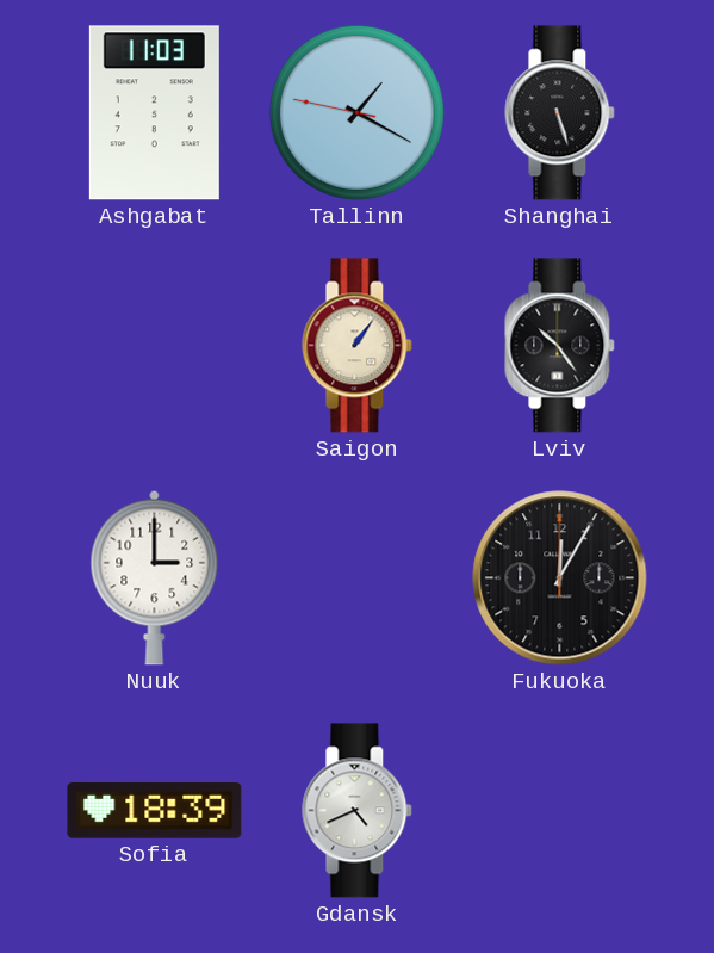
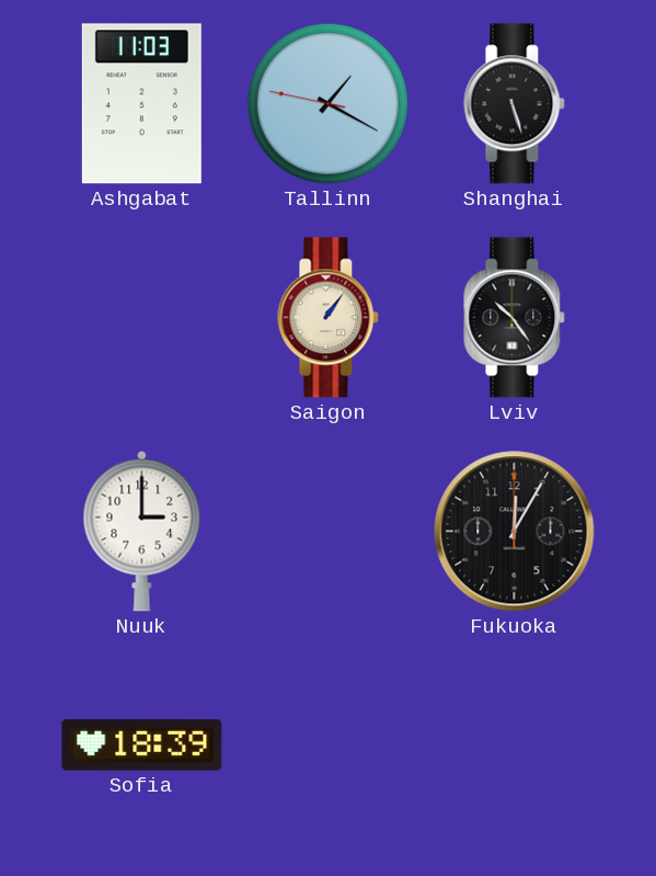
Gdansk: 4:41 -> none (358, 811)
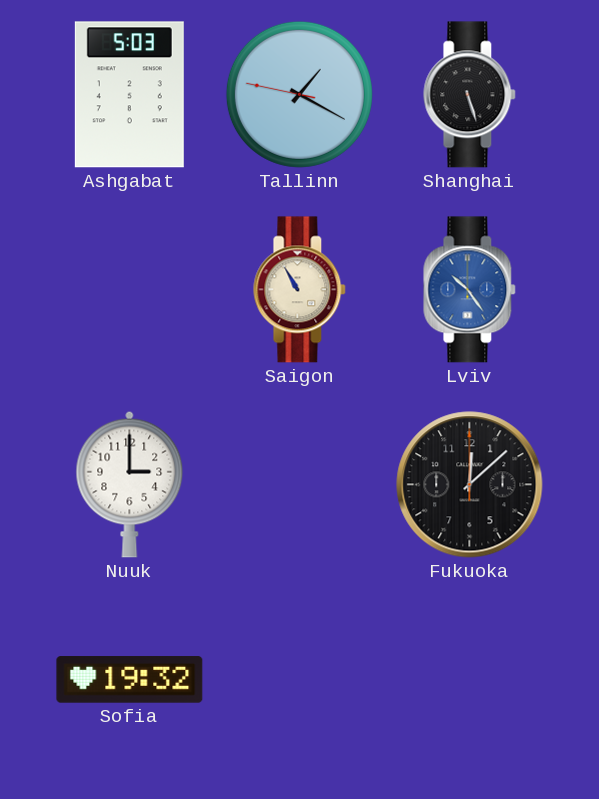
Ashgabat: 11:03 -> 5:03 (129, 95)
Saigon: 1:06 -> 10:55 (300, 290)
Lviv dial: black -> blue (470, 290)
Fukuoka: 12:05 -> 12:08 (470, 485)
Sofia: 18:39 -> 19:32 (130, 680)
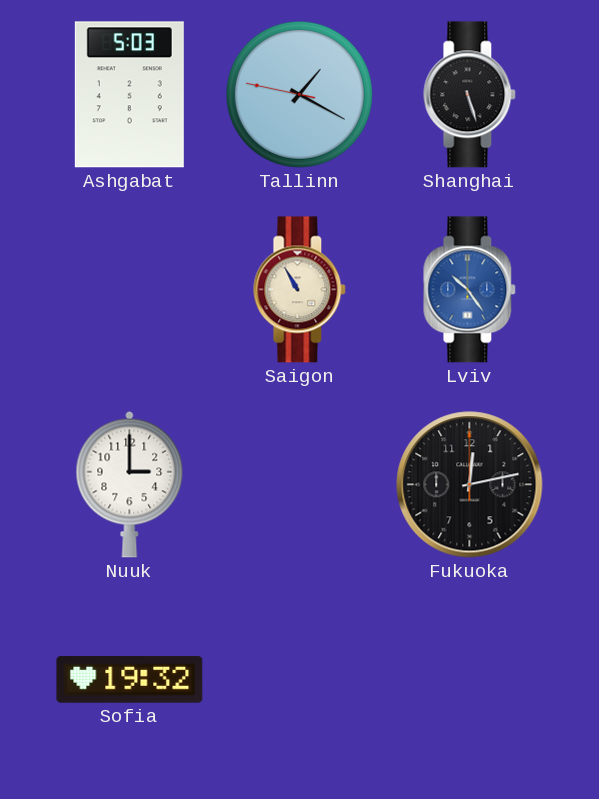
Fukuoka: 12:08 -> 12:13 (470, 485)
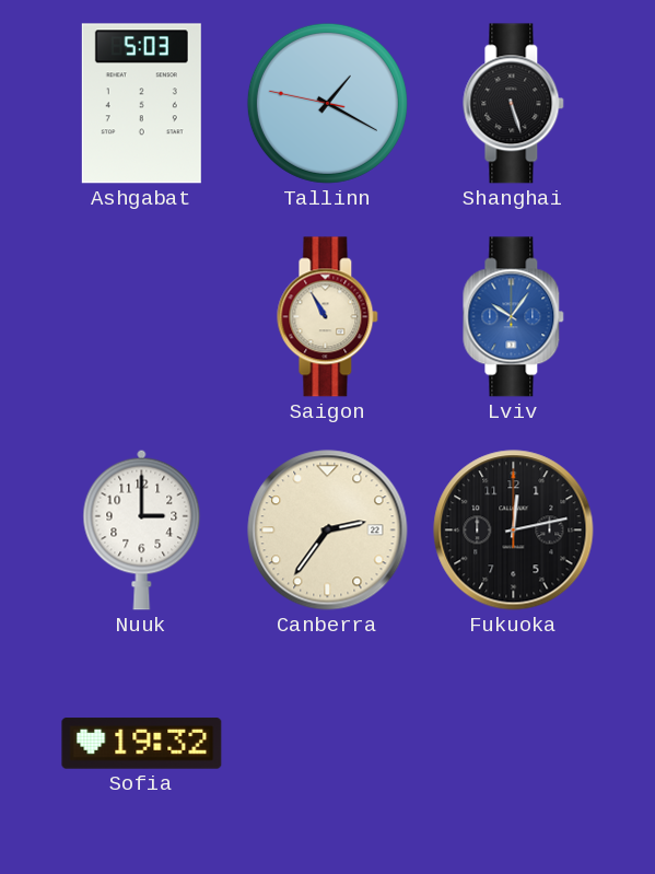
Lviv: 10:24 -> 10:06 (514, 317)
Canberra: none -> 2:36 (328, 531)
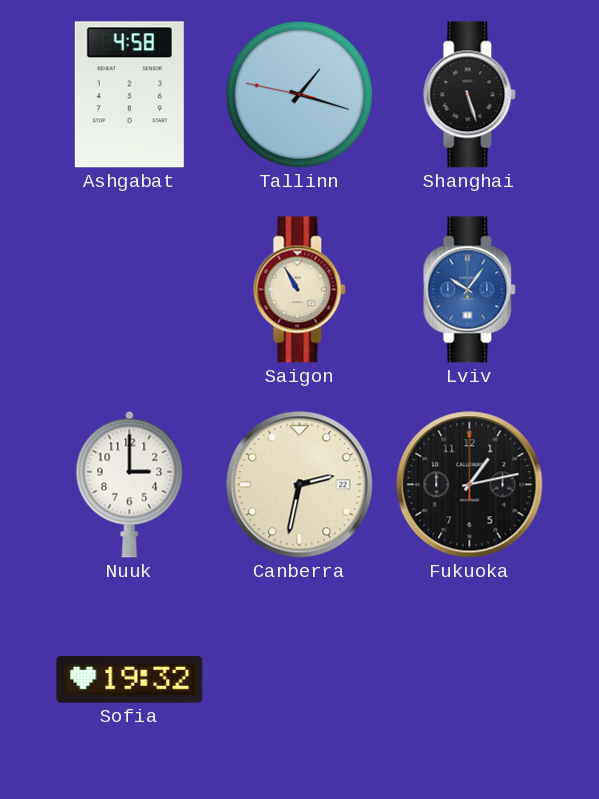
Ashgabat: 5:03 -> 4:58 (129, 95)
Tallinn: 1:19 -> 1:17 (299, 94)
Canberra: 2:36 -> 2:32 (300, 485)
Fukuoka: 12:13 -> 1:13 (470, 485)
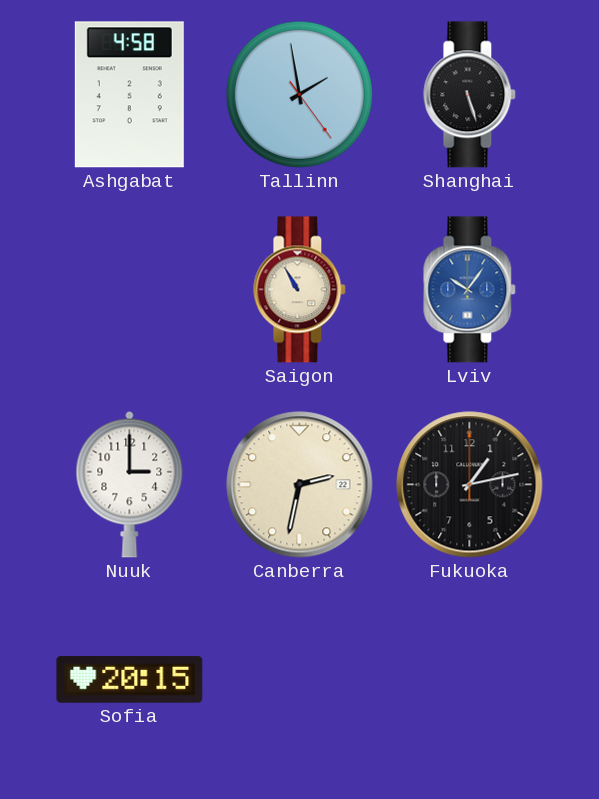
Tallinn: 1:17 -> 1:58 (299, 94)
Sofia: 19:32 -> 20:15 (130, 680)
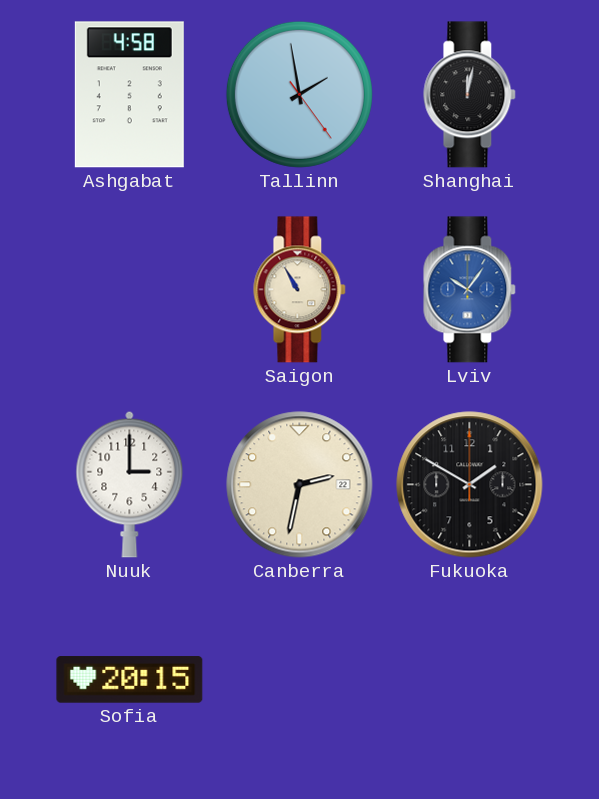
Shanghai: 5:27 -> 12:02 (470, 95)
Fukuoka: 1:13 -> 1:50 (470, 485)
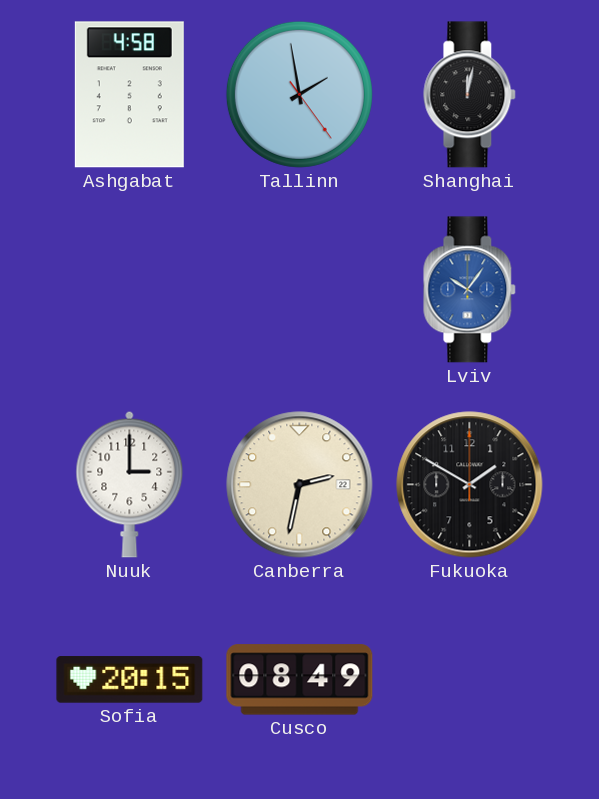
Saigon: 10:55 -> none (300, 290)
Cusco: none -> 08:49 (300, 680)
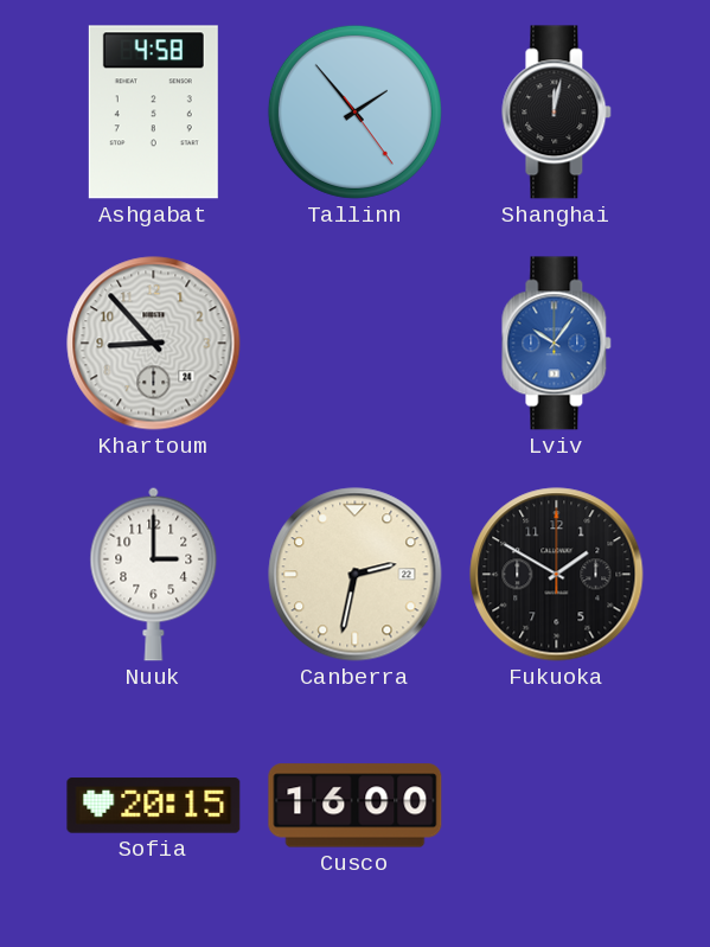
Tallinn: 1:58 -> 1:53 (354, 111)
Khartoum: none -> 8:53 (154, 344)
Cusco: 08:49 -> 16:00 (356, 806)
